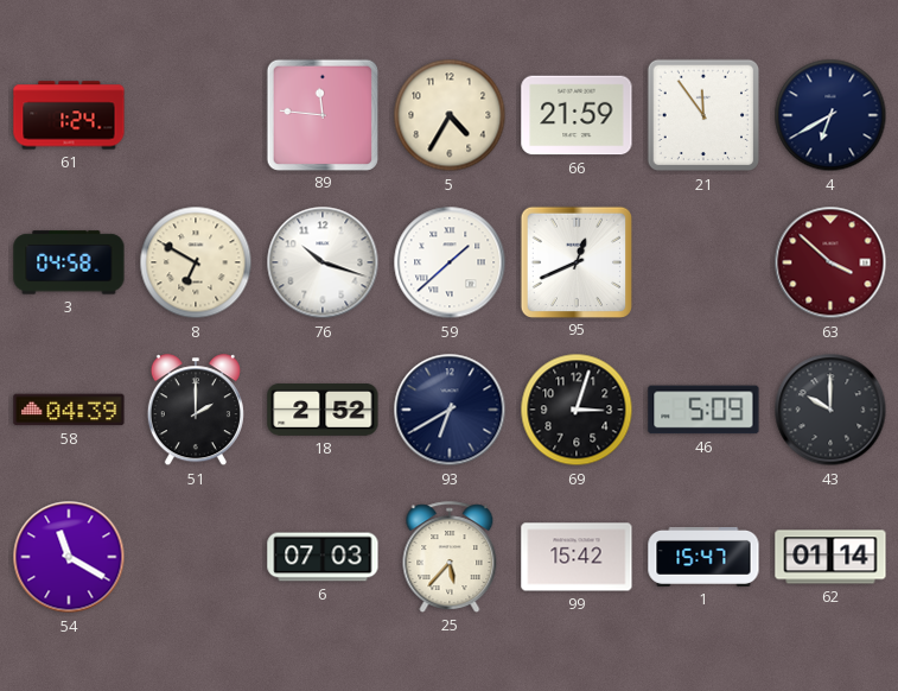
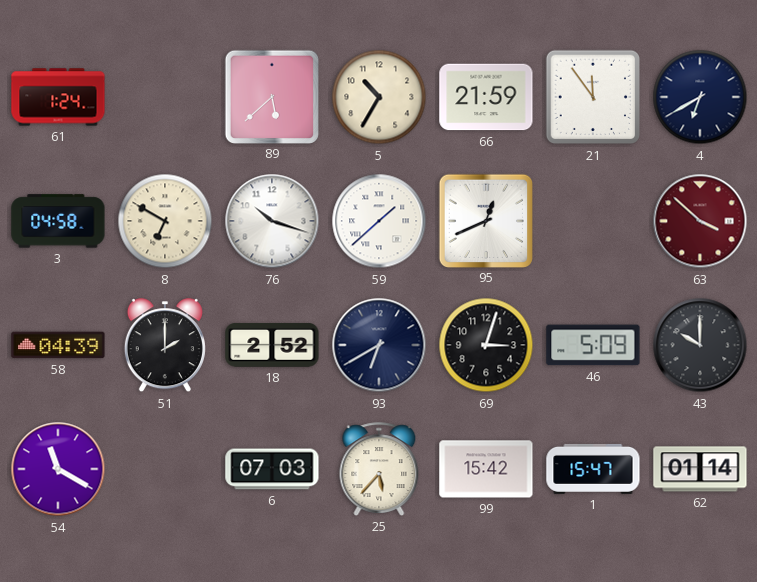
89: 11:46 -> 5:38 (271, 96)
5: 4:35 -> 10:35 (379, 97)
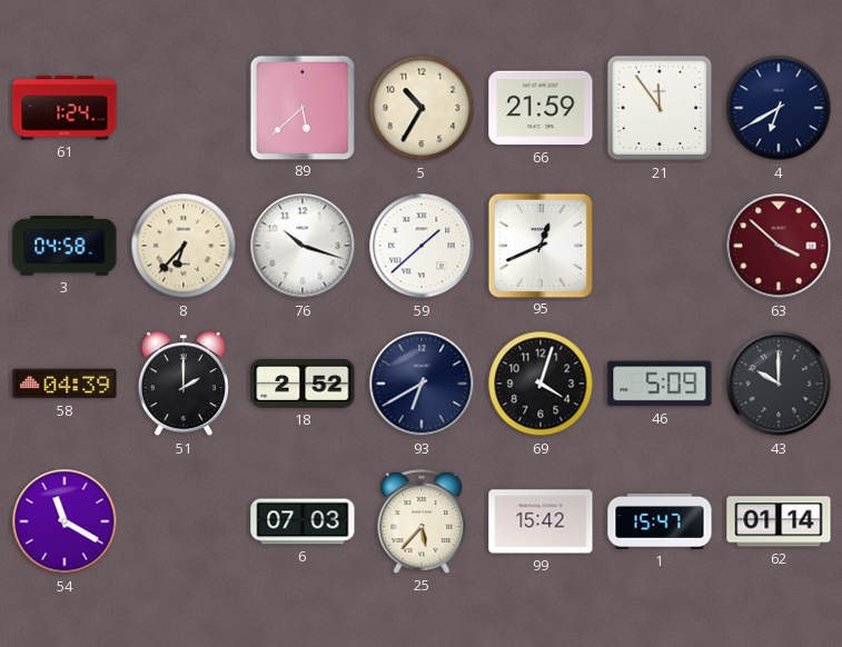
8: 6:50 -> 6:37 (184, 246)
69: 3:03 -> 4:03 (541, 384)
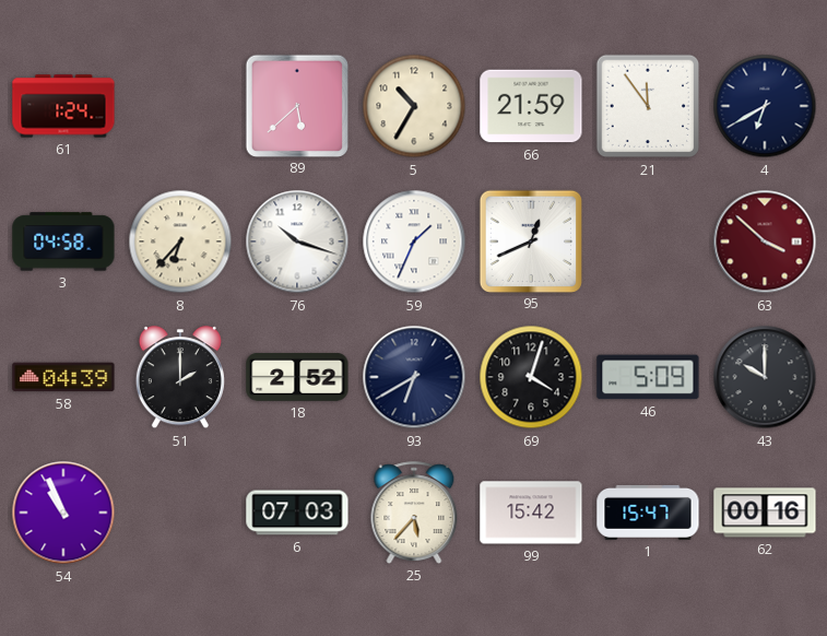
59: 1:38 -> 1:34 (414, 242)
54: 11:20 -> 10:56 (63, 513)
62: 01:14 -> 00:16 (765, 513)
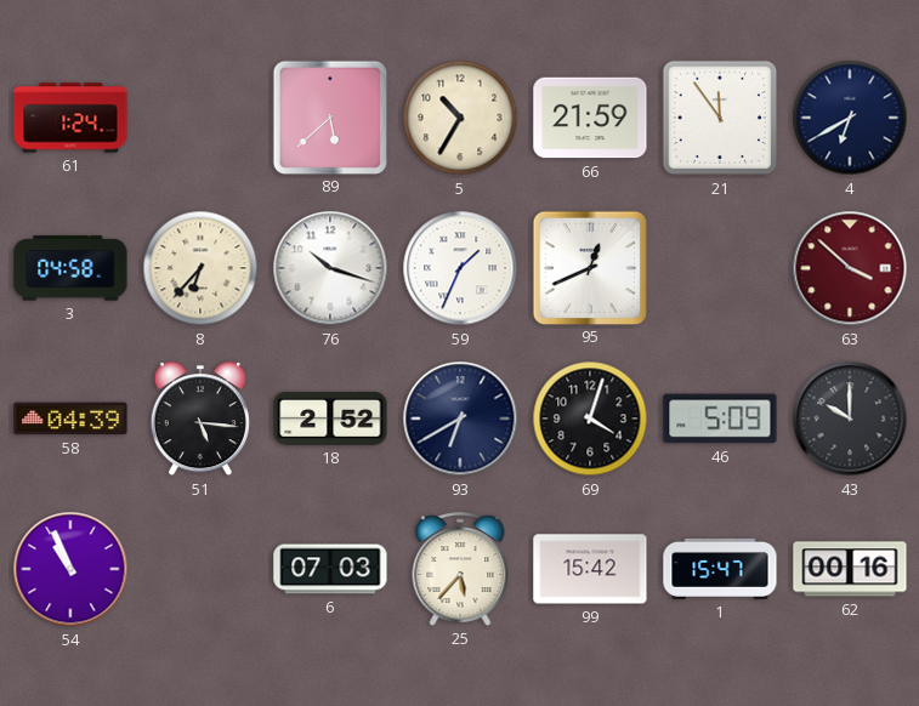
51: 2:00 -> 5:16 (200, 420)
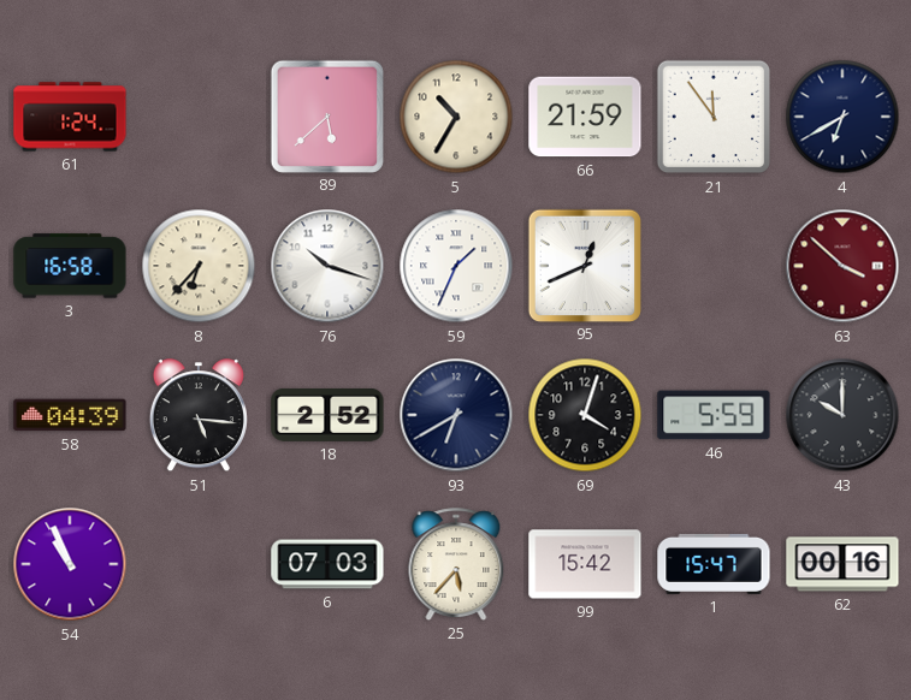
3: 04:58 -> 16:58 (70, 266)
46: 5:09 -> 5:59 (714, 415)
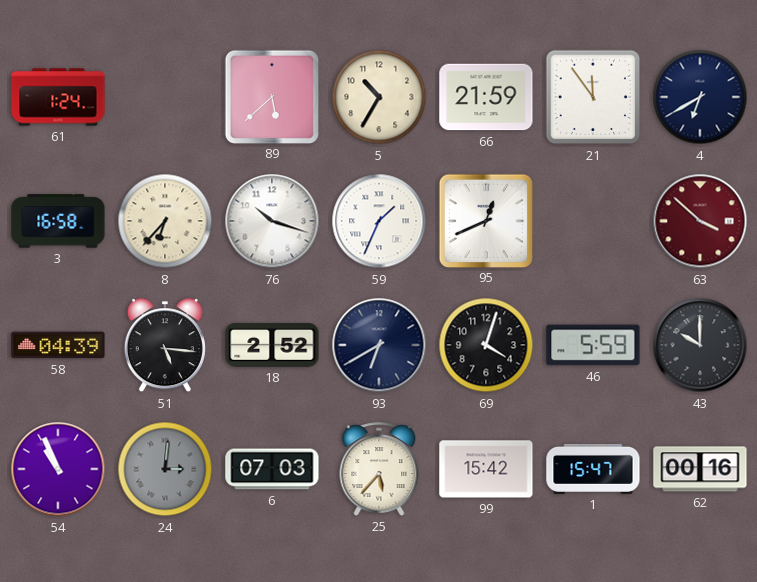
24: none -> 3:01 (165, 469)
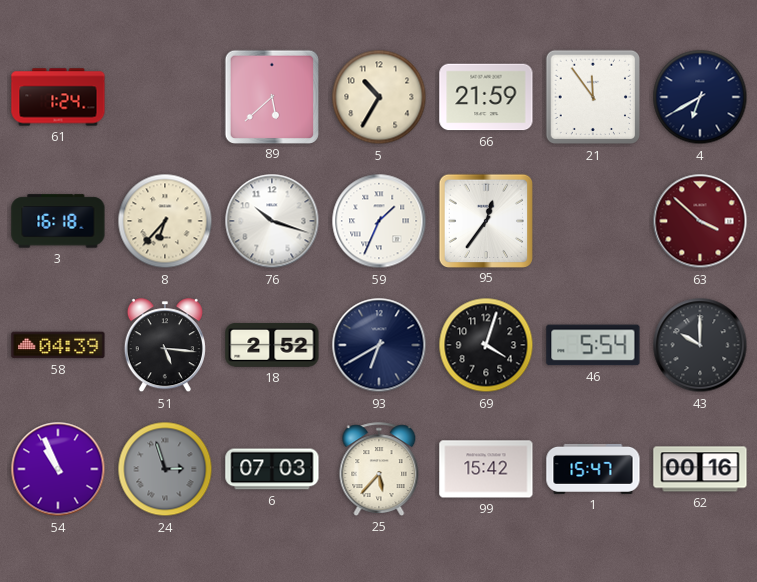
3: 16:58 -> 16:18 (58, 221)
95: 12:41 -> 12:36 (485, 220)
46: 5:59 -> 5:54 (593, 345)
24: 3:01 -> 2:57 (165, 469)
